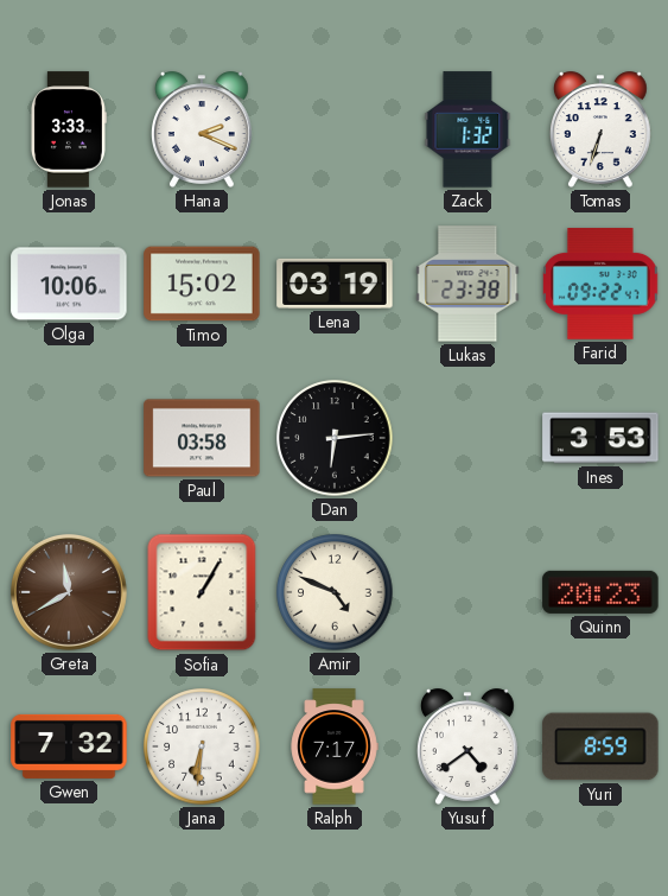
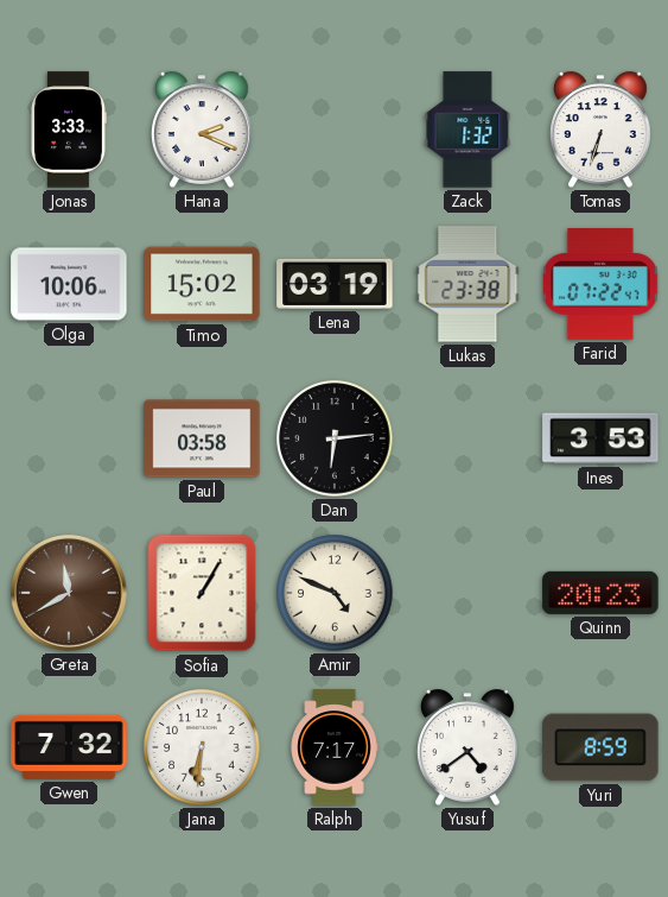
Farid: 09:22 -> 07:22 (602, 284)
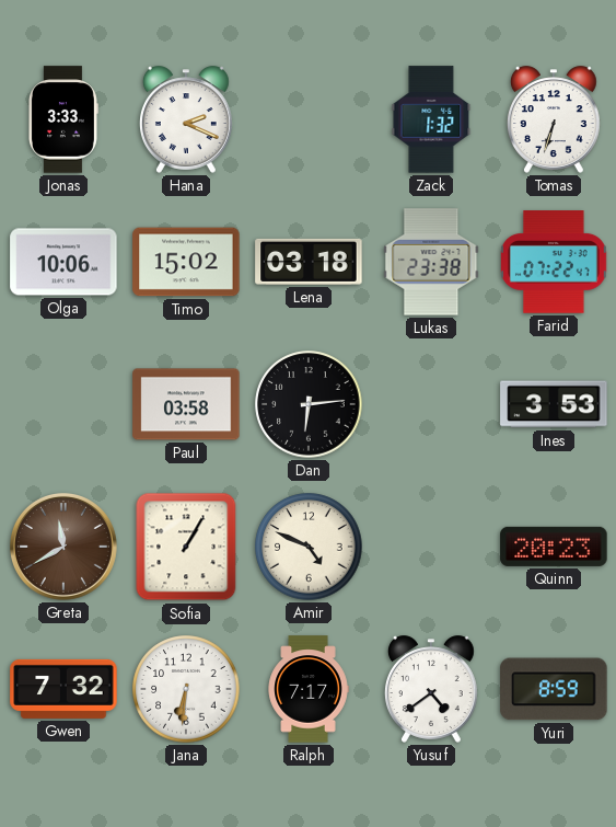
Lena: 03:19 -> 03:18 (309, 262)
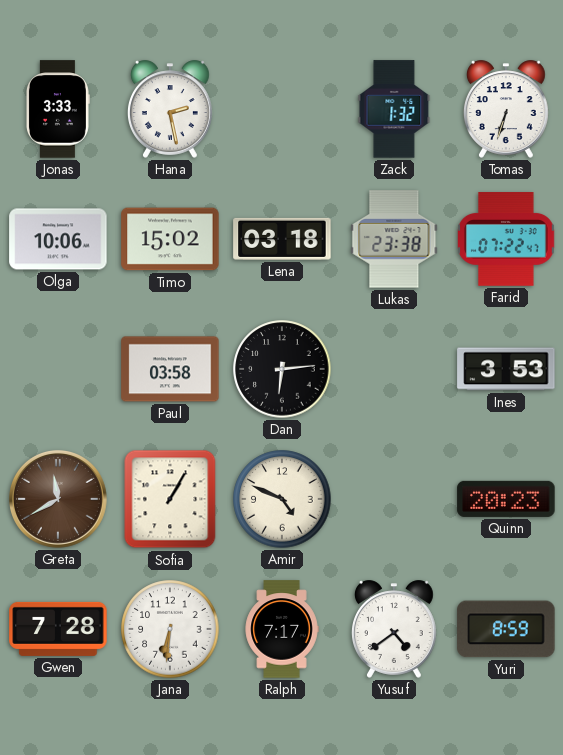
Hana: 2:19 -> 2:28 (170, 109)
Gwen: 7:32 -> 7:28 (58, 629)
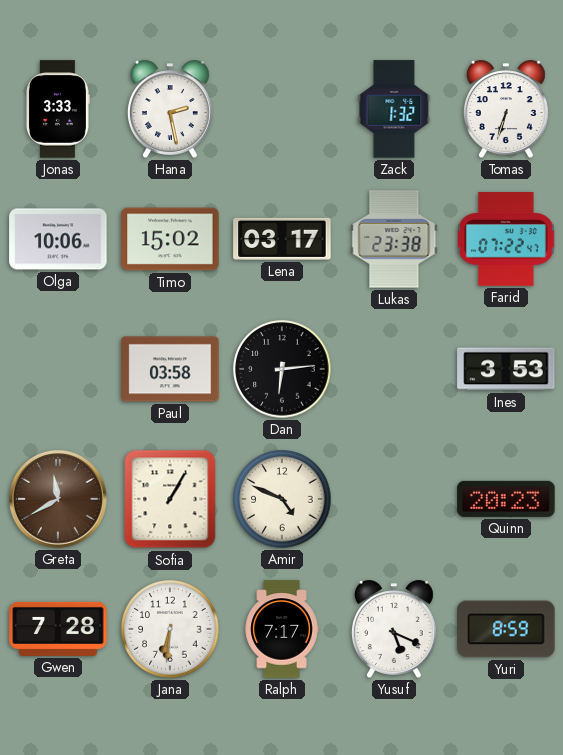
Lena: 03:18 -> 03:17 (282, 239)
Yusuf: 4:39 -> 5:19 (394, 629)
